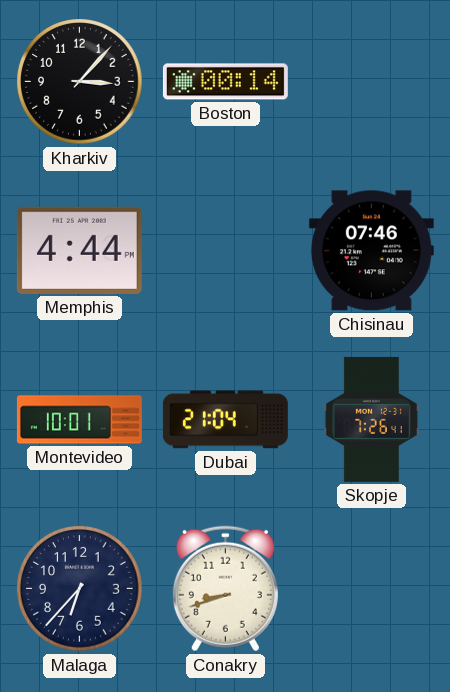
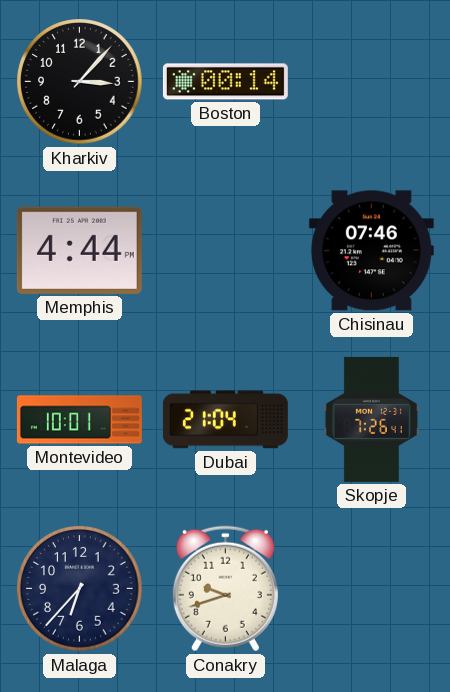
Conakry: 8:42 -> 9:42 (225, 589)
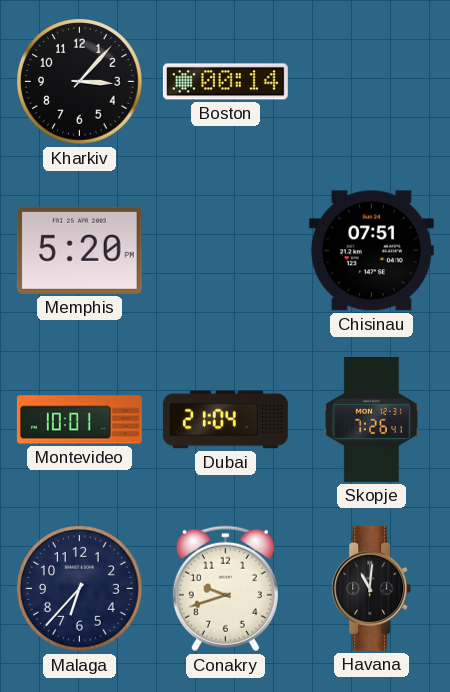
Memphis: 4:44 -> 5:20 (79, 250)
Chisinau: 07:46 -> 07:51 (371, 251)
Havana: none -> 11:01 (372, 588)
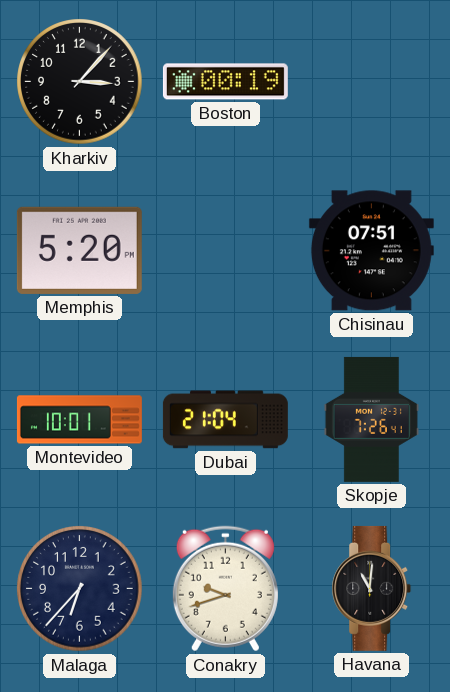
Boston: 00:14 -> 00:19 (225, 82)
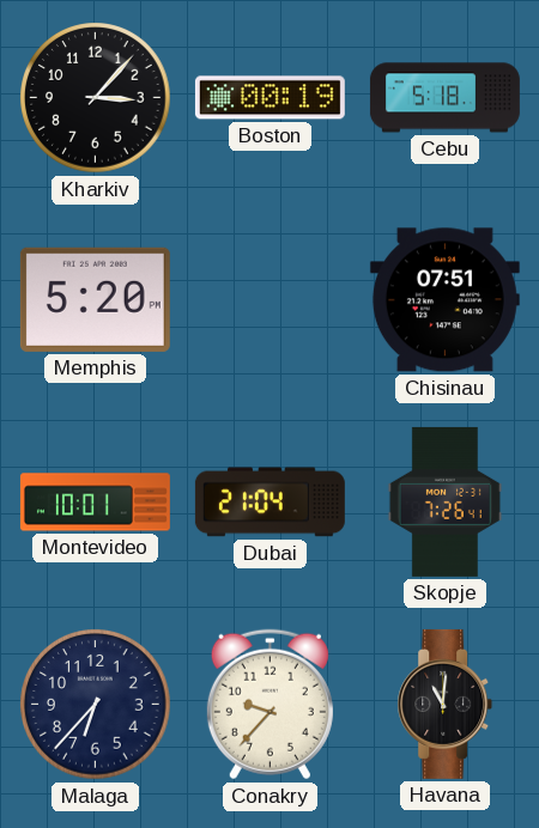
Cebu: none -> 5:18 (444, 98)
Conakry: 9:42 -> 9:37 (269, 705)
